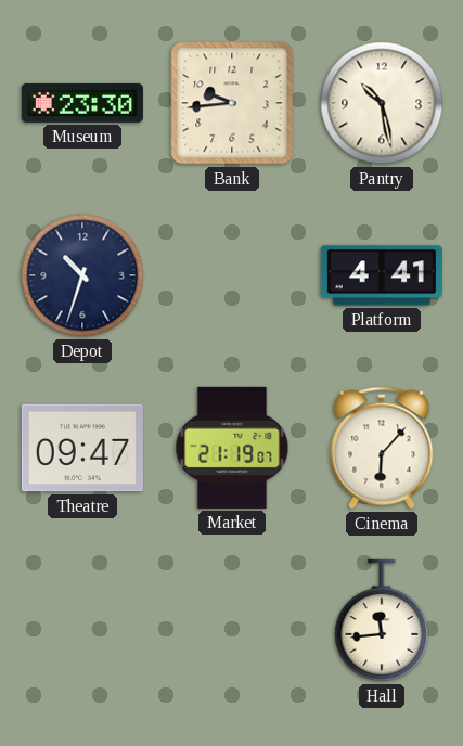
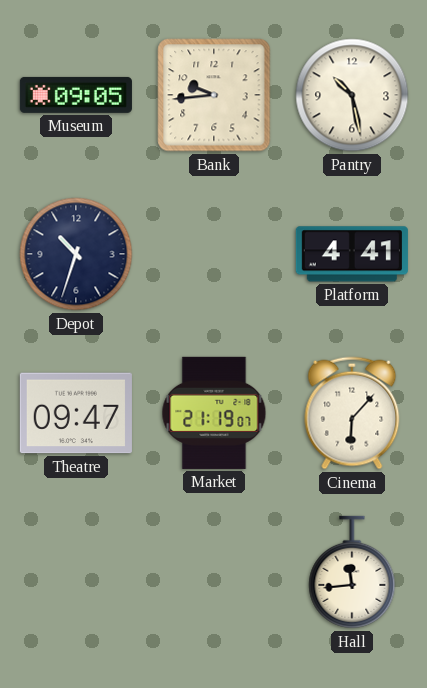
Museum: 23:30 -> 09:05 (76, 95)
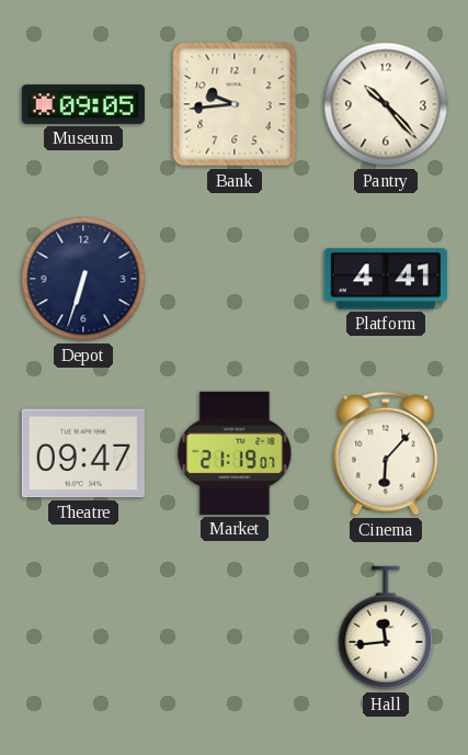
Pantry: 10:28 -> 10:23 (386, 104)
Depot: 10:33 -> 6:33 (83, 279)
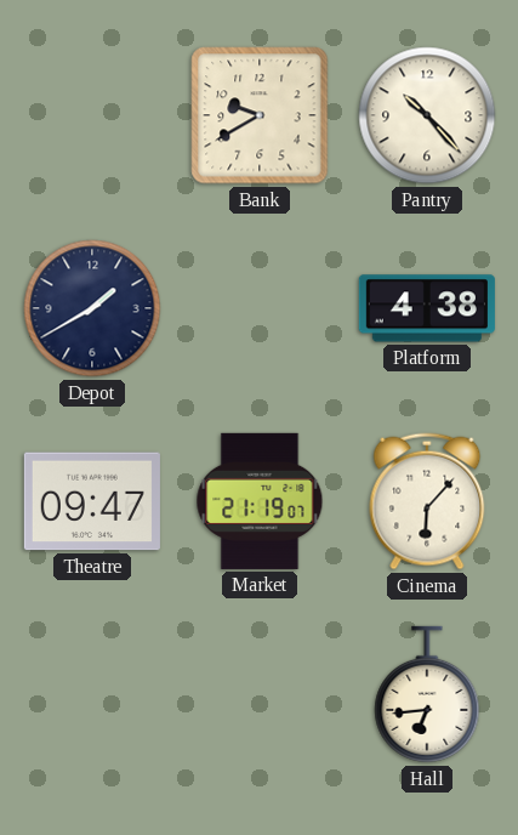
Museum: 09:05 -> none (83, 104)
Bank: 9:44 -> 9:40 (260, 115)
Depot: 6:33 -> 1:40 (92, 308)
Platform: 4:41 -> 4:38 (427, 308)
Hall: 11:44 -> 6:44 (427, 694)
